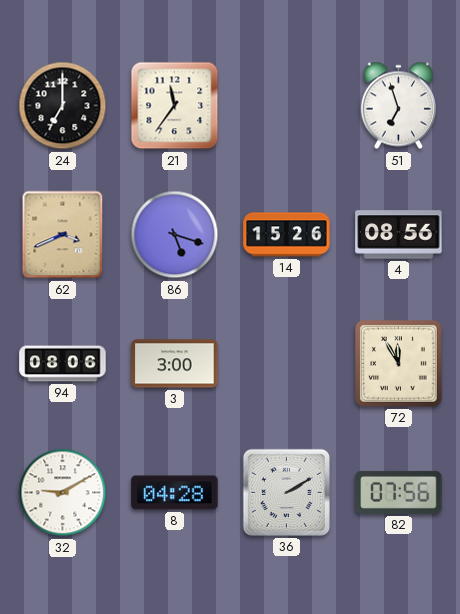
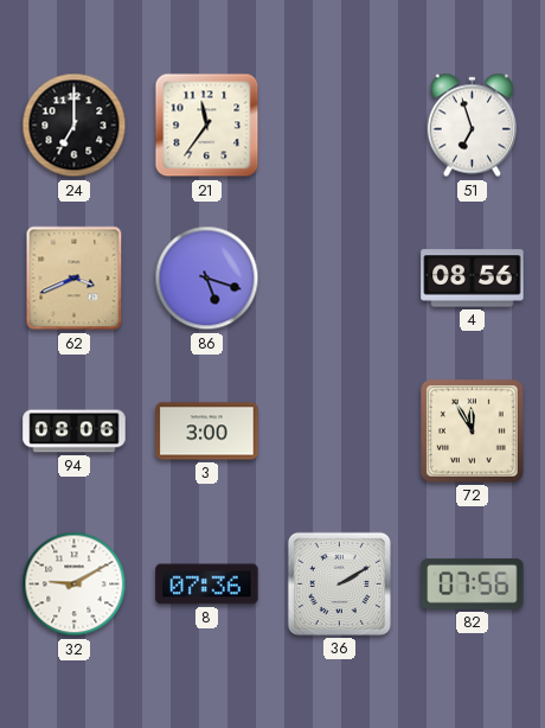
14: 15:26 -> none (287, 235)
8: 04:28 -> 07:36 (207, 585)
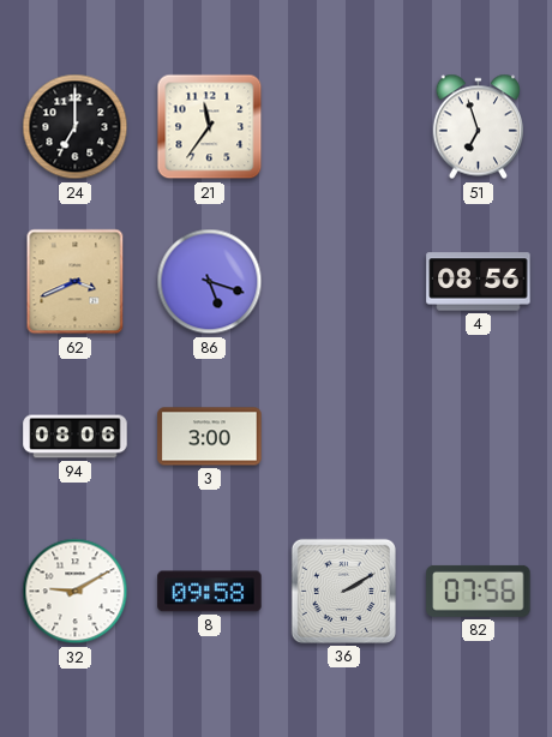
72: 11:55 -> none (472, 430)
8: 07:36 -> 09:58 (210, 592)
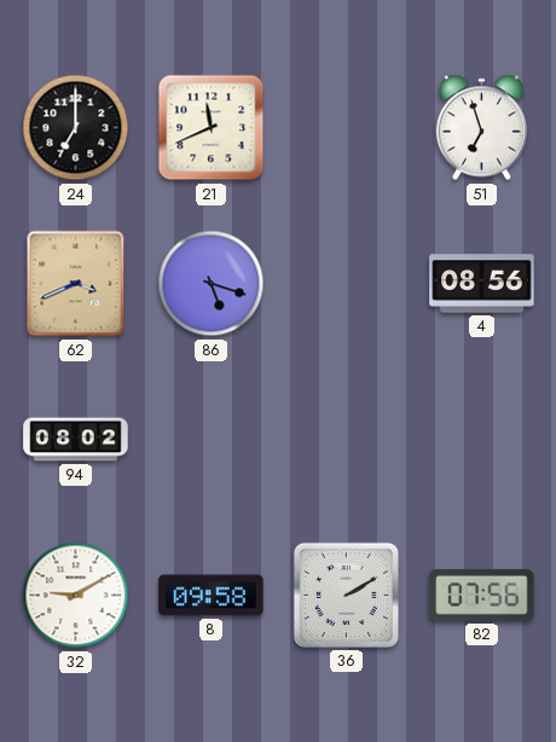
21: 11:36 -> 11:41 (212, 128)
94: 08:06 -> 08:02 (76, 440)
3: 3:00 -> none (210, 437)
